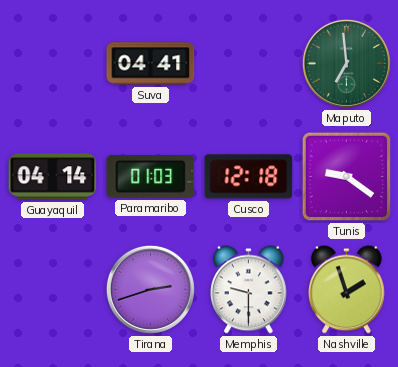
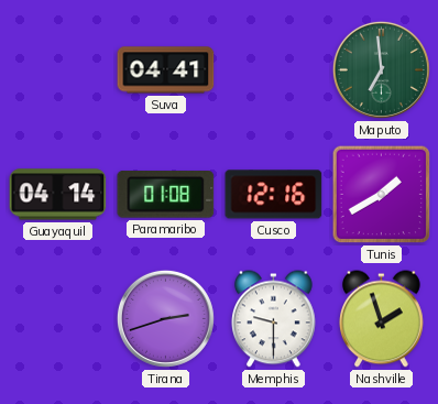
Paramaribo: 01:03 -> 01:08 (166, 195)
Cusco: 12:18 -> 12:16 (274, 195)
Tunis: 9:21 -> 1:40 (382, 195)
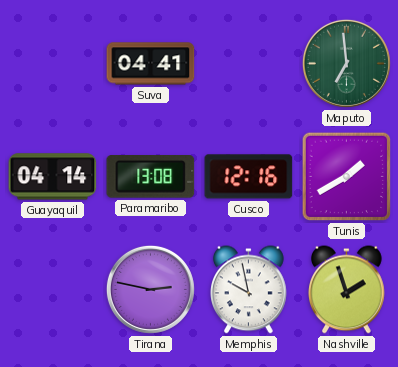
Paramaribo: 01:08 -> 13:08 (151, 177)
Tirana: 2:42 -> 2:47 (150, 289)
Memphis: 9:30 -> 9:58 (249, 290)
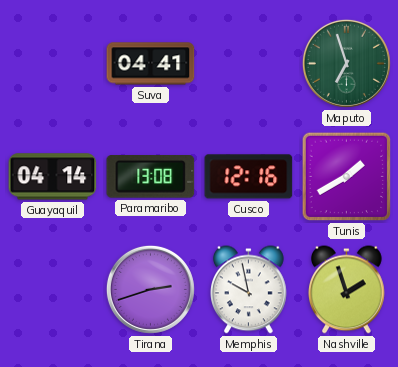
Maputo: 6:59 -> 6:57 (346, 63)
Tirana: 2:47 -> 2:42 (150, 289)
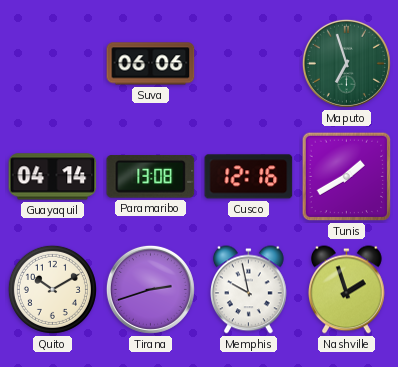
Suva: 04:41 -> 06:06 (151, 64)
Quito: none -> 10:10 (52, 289)
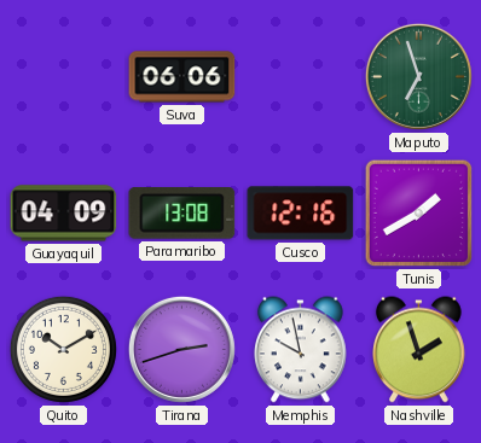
Guayaquil: 04:14 -> 04:09 (64, 214)
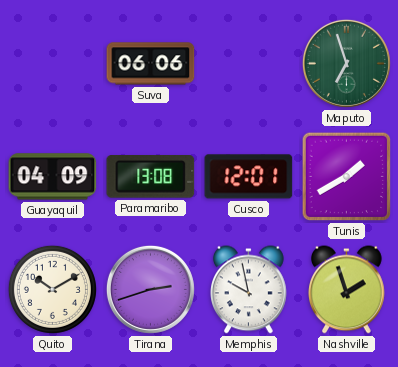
Cusco: 12:16 -> 12:01 (249, 177)
